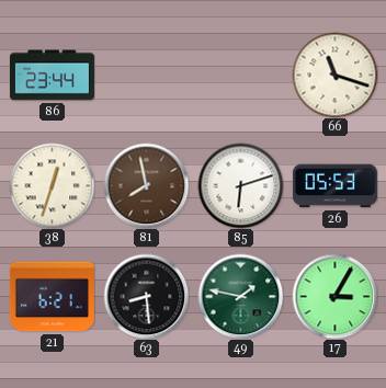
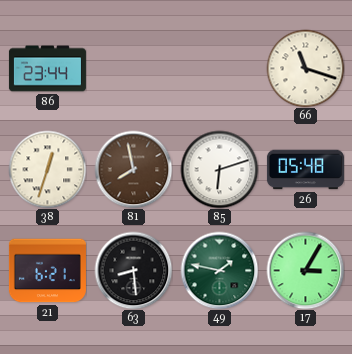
26: 05:53 -> 05:48 (305, 170)
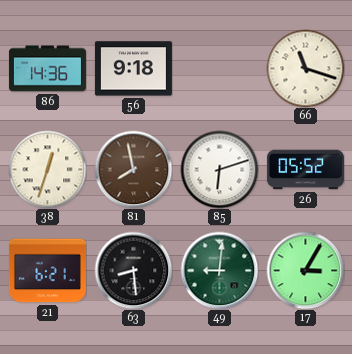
86: 23:44 -> 14:36 (47, 69)
56: none -> 9:18 (133, 69)
26: 05:48 -> 05:52 (305, 170)
49: 1:47 -> 9:01 (219, 270)
